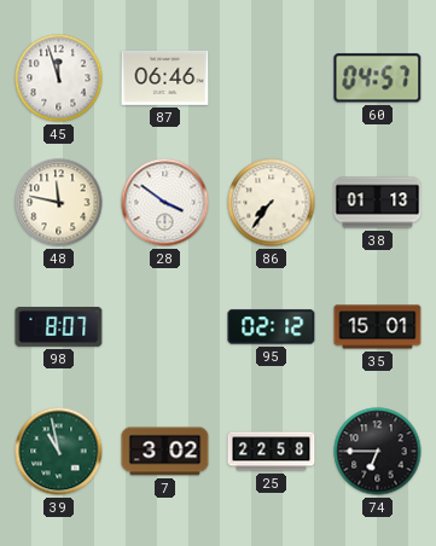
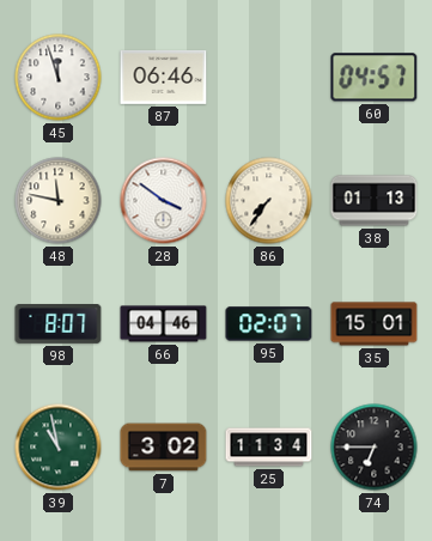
66: none -> 04:46 (164, 324)
95: 02:12 -> 02:07 (269, 324)
25: 22:58 -> 11:34 (269, 448)
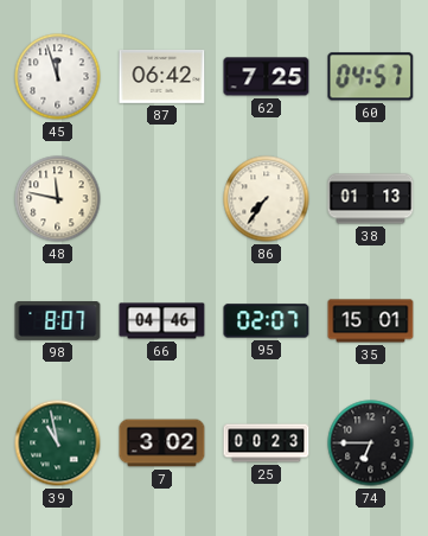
87: 06:46 -> 06:42 (162, 76)
62: none -> 7:25 (267, 77)
28: 3:51 -> none (164, 201)
25: 11:34 -> 00:23 (267, 444)
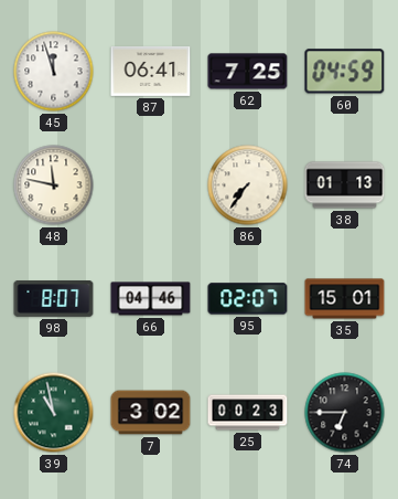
87: 06:42 -> 06:41 (151, 71)
60: 04:57 -> 04:59 (345, 72)
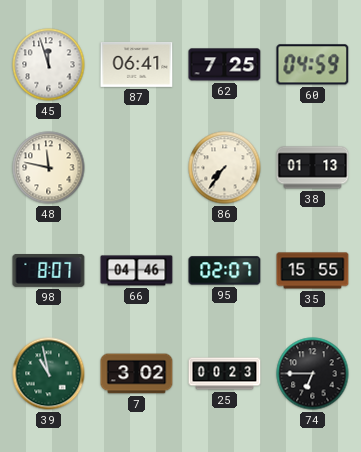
35: 15:01 -> 15:55 (313, 271)
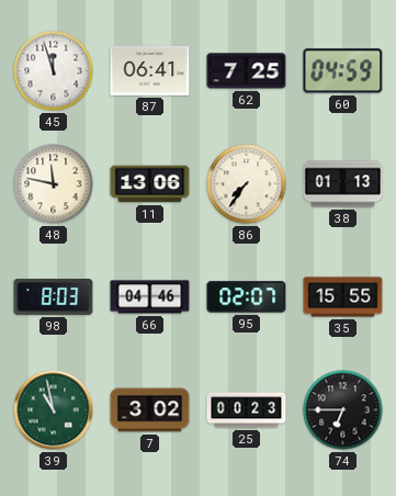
11: none -> 13:06 (150, 184)
98: 8:07 -> 8:03 (54, 297)
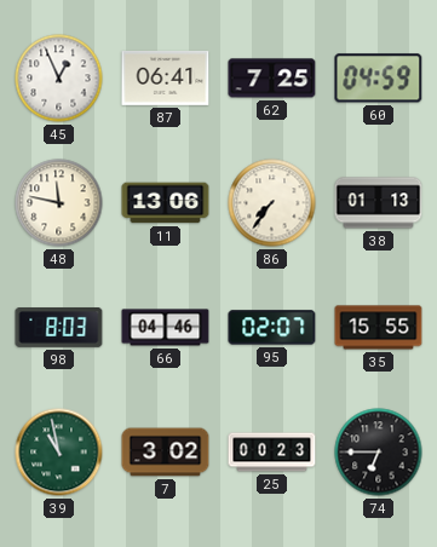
45: 11:57 -> 12:56 (59, 79)
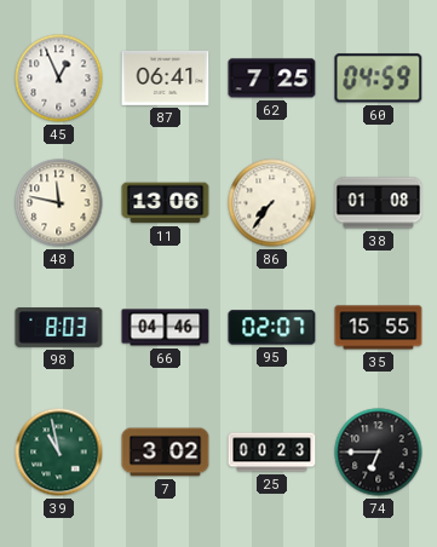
38: 01:13 -> 01:08 (379, 203)
